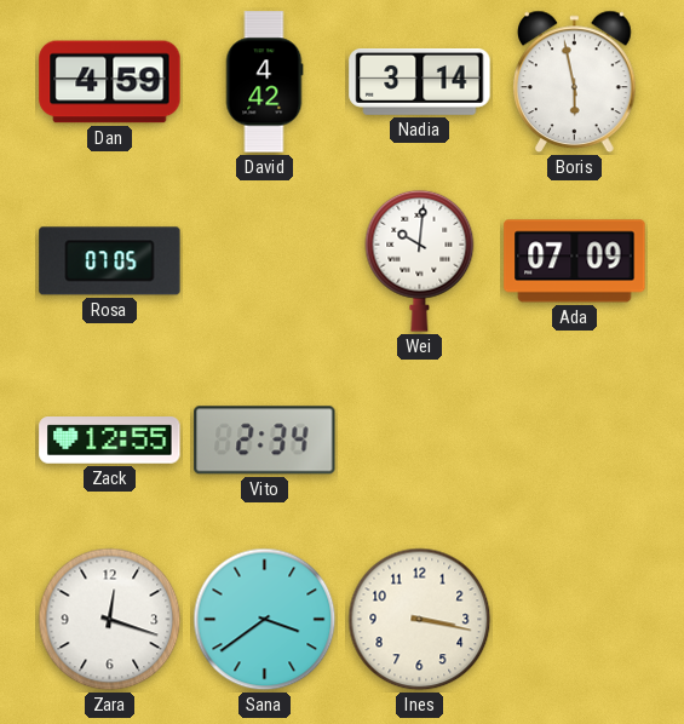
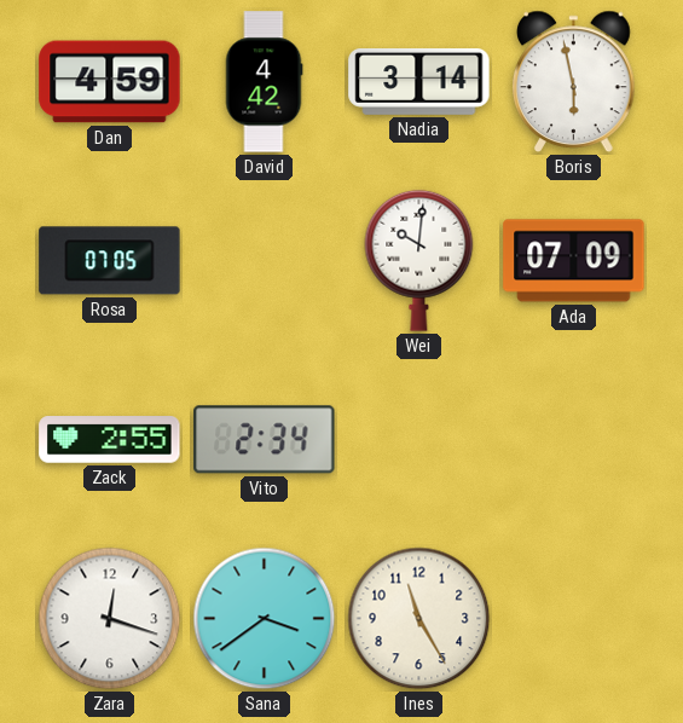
Zack: 12:55 -> 2:55 (110, 440)
Ines: 3:17 -> 11:25 (419, 619)
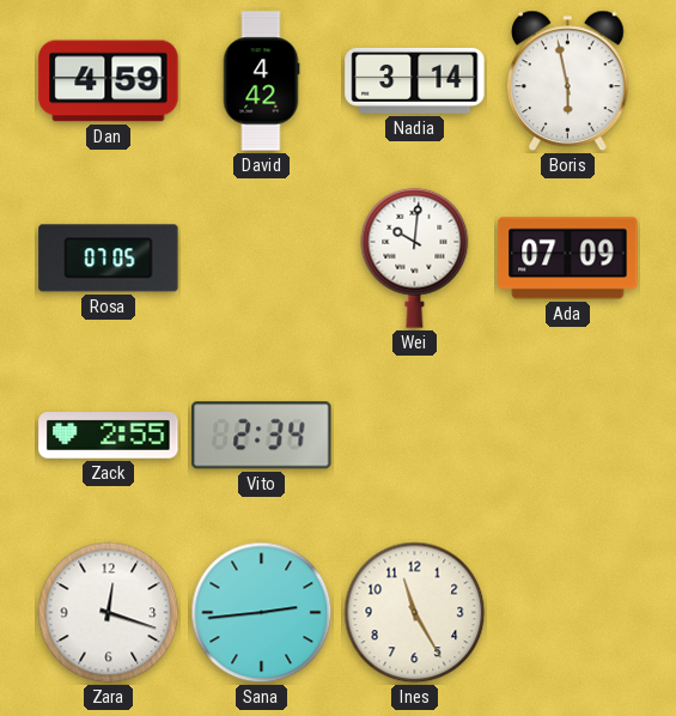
Sana: 3:39 -> 2:44 (262, 613)
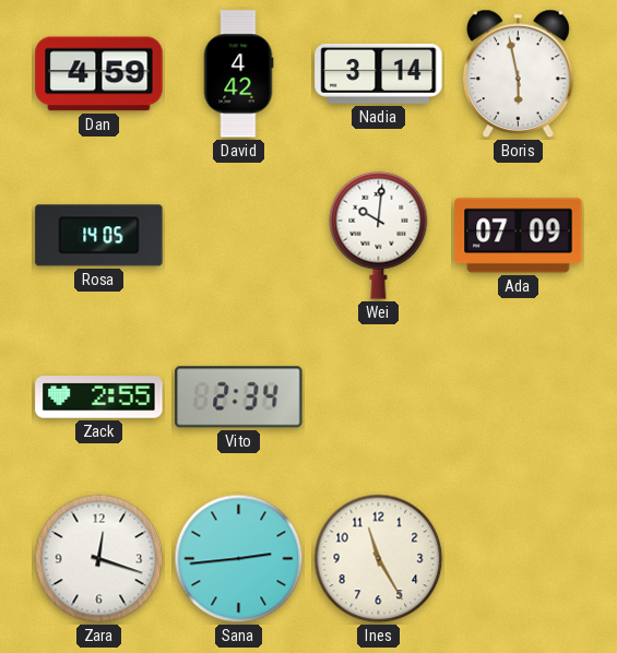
Rosa: 07:05 -> 14:05 (99, 236)
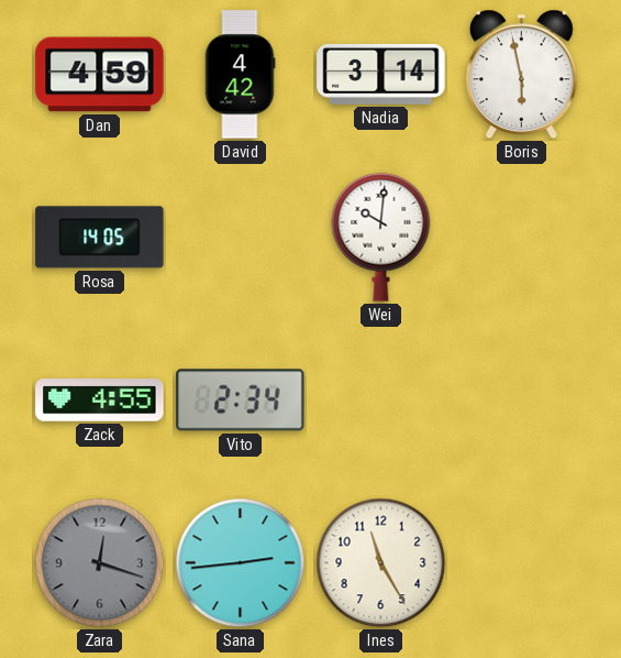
Ada: 07:09 -> none (519, 236)
Zack: 2:55 -> 4:55 (100, 401)
Zara dial: white -> grey (100, 563)
